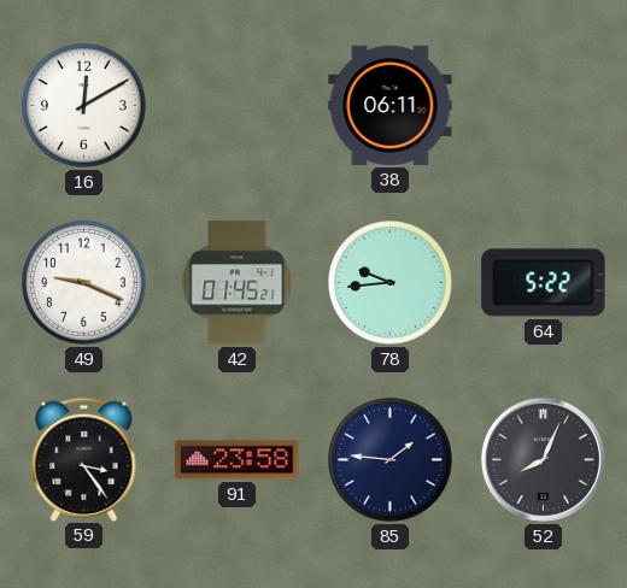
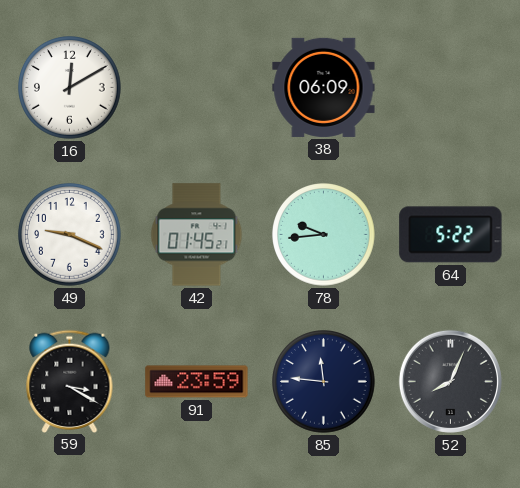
38: 06:11 -> 06:09 (324, 87)
59: 3:24 -> 3:20 (70, 381)
91: 23:58 -> 23:59 (197, 382)
85: 1:46 -> 11:46 (324, 382)
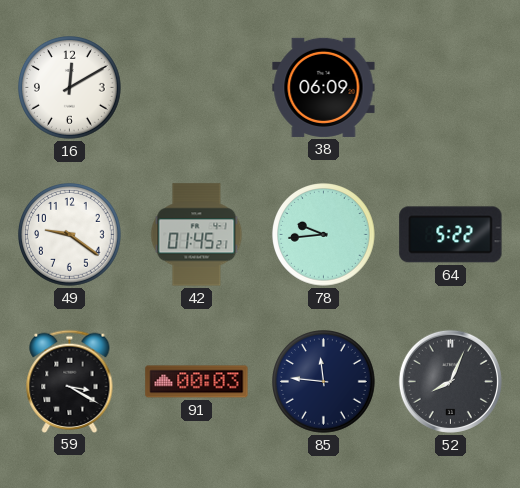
49: 9:19 -> 9:21 (70, 235)
91: 23:59 -> 00:03 (197, 382)
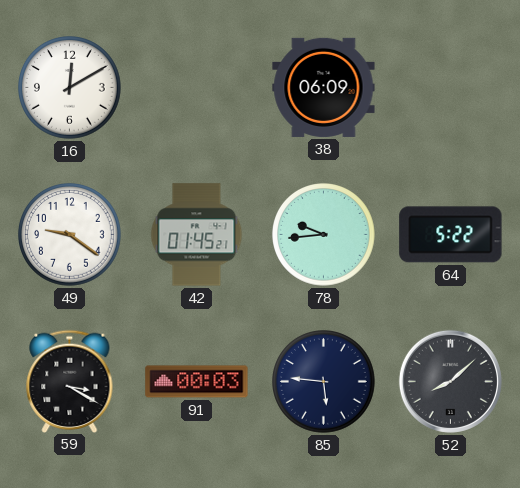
85: 11:46 -> 5:46 (324, 382)
52: 8:04 -> 8:08 (450, 381)
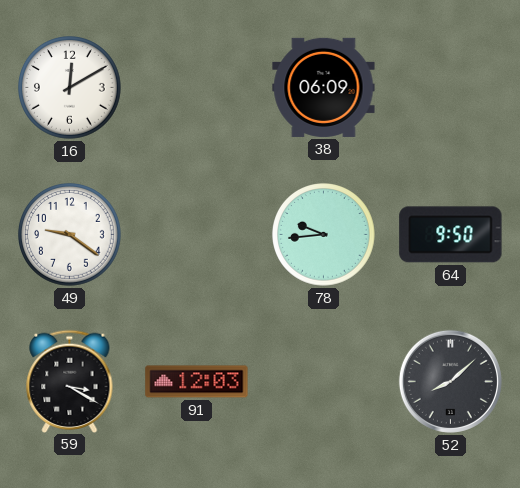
42: 01:45 -> none (197, 235)
64: 5:22 -> 9:50 (451, 235)
91: 00:03 -> 12:03 (197, 382)
85: 5:46 -> none (324, 382)
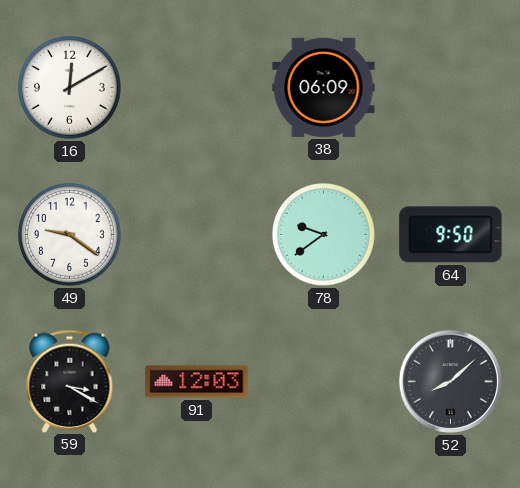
78: 9:44 -> 9:39 (324, 235)
